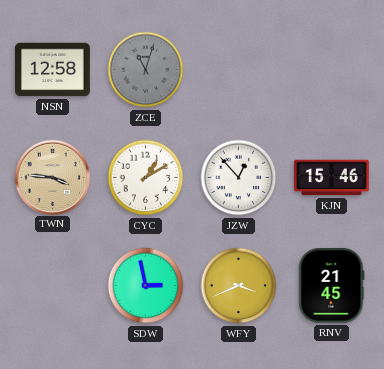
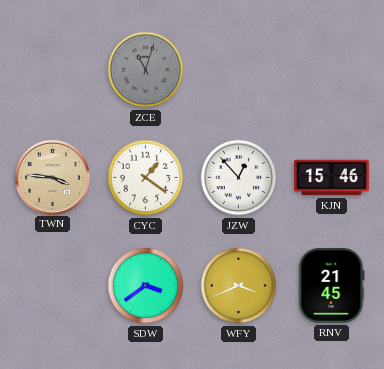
NSN: 12:58 -> none (53, 70)
CYC: 1:10 -> 1:21 (146, 178)
SDW: 2:58 -> 3:39 (146, 286)
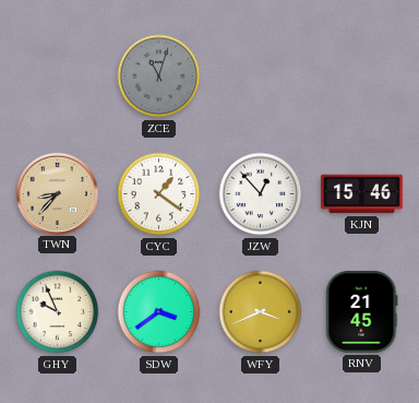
TWN: 3:46 -> 8:37 (57, 193)
GHY: none -> 9:56 (58, 312)
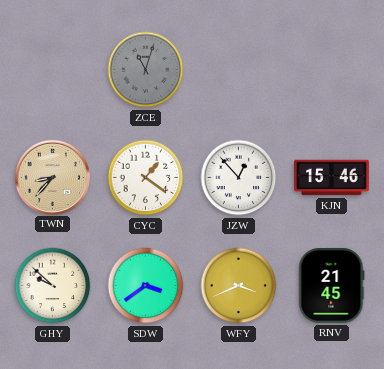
GHY: 9:56 -> 9:52 (53, 286)
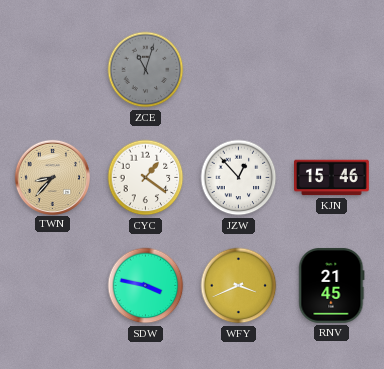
GHY: 9:52 -> none (53, 286)
SDW: 3:39 -> 3:47 (146, 286)
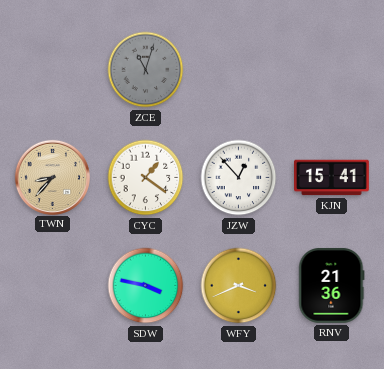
KJN: 15:46 -> 15:41 (332, 178)
RNV: 21:45 -> 21:36 (332, 286)
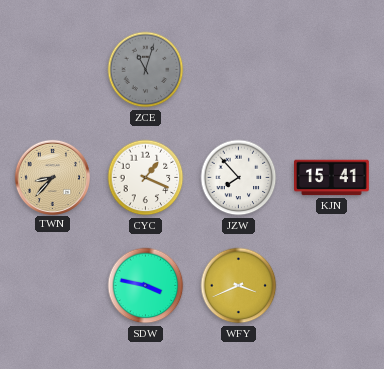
CYC: 1:21 -> 1:19 (146, 178)
JZW: 12:53 -> 7:53 (239, 178)
RNV: 21:36 -> none (332, 286)
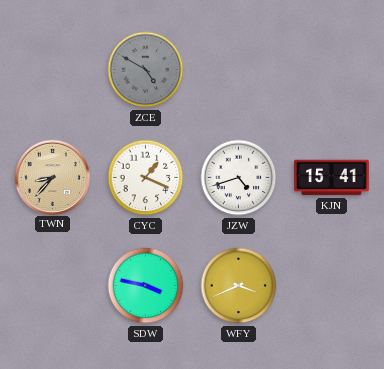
ZCE: 11:03 -> 4:50 (146, 70)
JZW: 7:53 -> 4:42 (239, 178)
